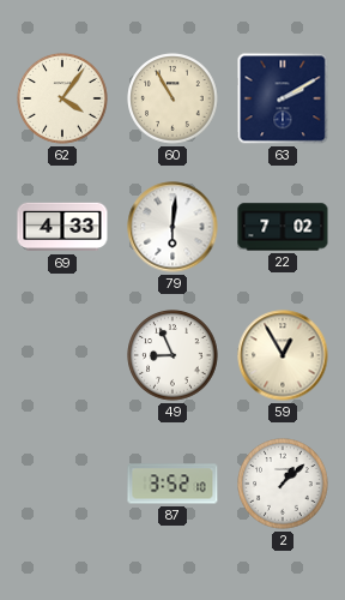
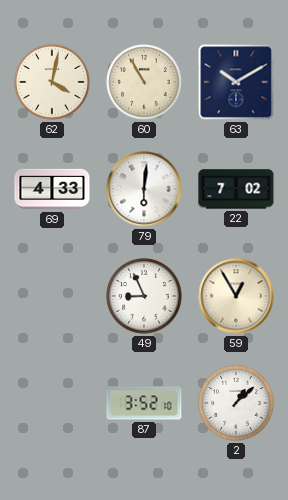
62: 4:06 -> 4:02 (52, 82)
63: 2:10 -> 10:10 (236, 82)
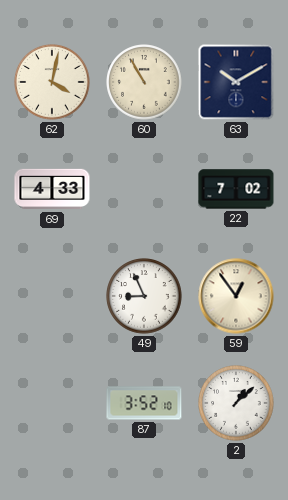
79: 6:01 -> none (144, 189)
59: 12:55 -> 12:54 (236, 296)
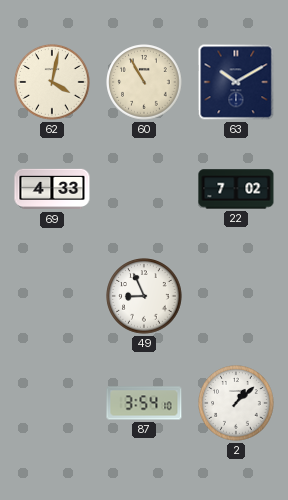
59: 12:54 -> none (236, 296)
87: 3:52 -> 3:54 (144, 403)
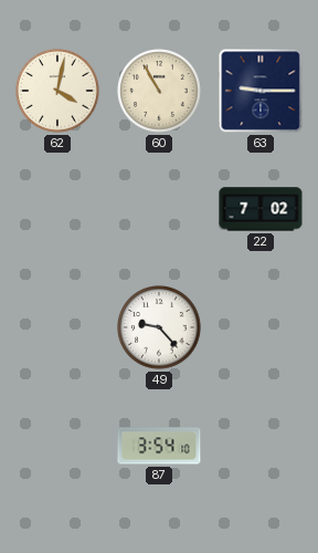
63: 10:10 -> 9:15 (261, 91)
69: 4:33 -> none (52, 189)
49: 8:56 -> 9:23 (159, 327)
2: 1:08 -> none (236, 403)
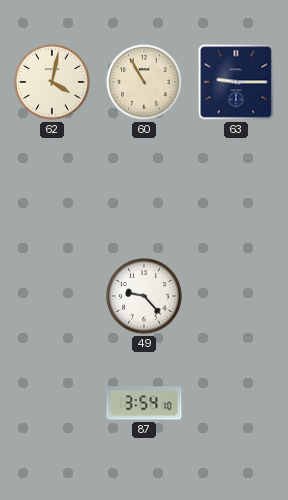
22: 7:02 -> none (261, 209)
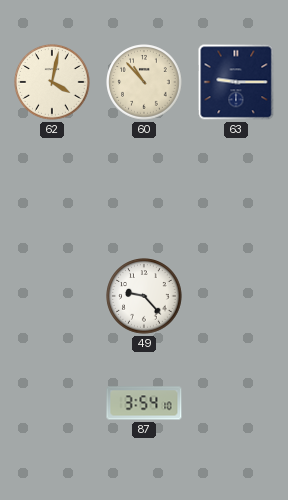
60: 10:55 -> 10:53 (144, 82)
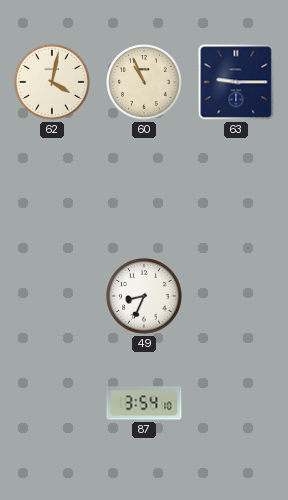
60: 10:53 -> 10:56 (144, 82)
49: 9:23 -> 8:34 (144, 296)
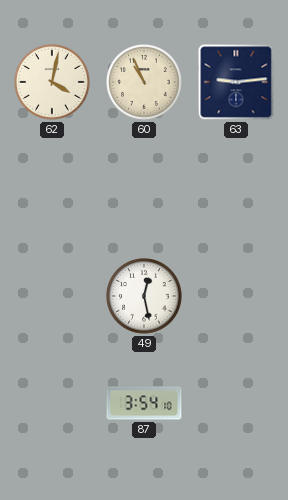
63: 9:15 -> 9:14 (236, 82)
49: 8:34 -> 12:28 (144, 296)
